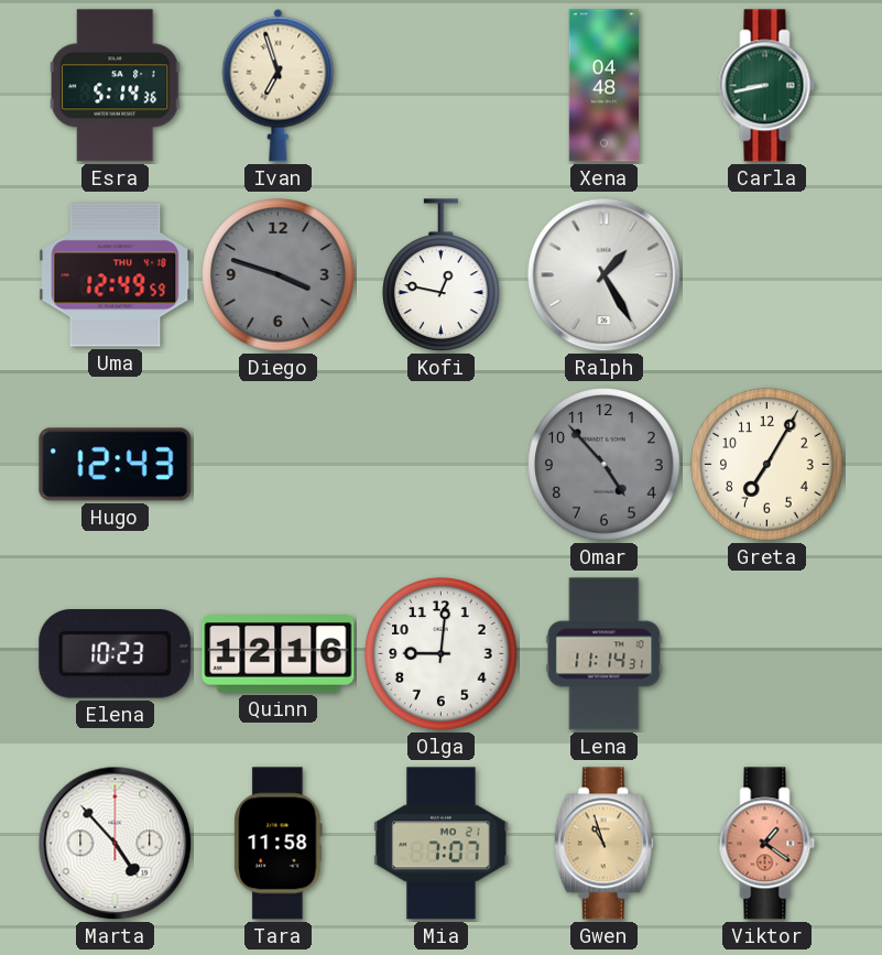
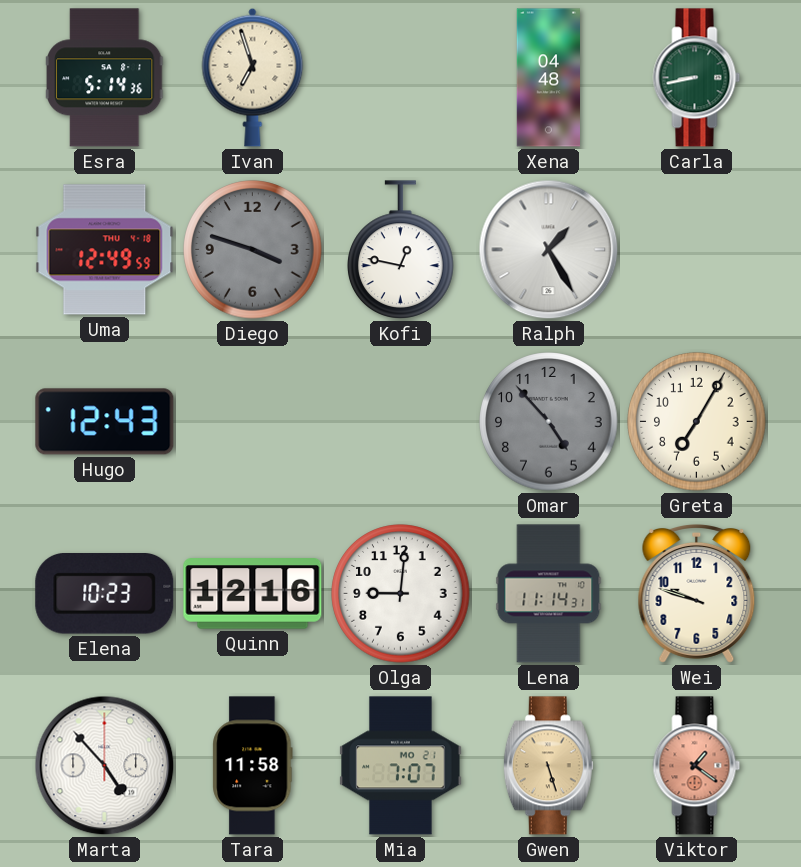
Wei: none -> 9:48 (697, 594)
Gwen: 10:57 -> 5:27 (548, 766)
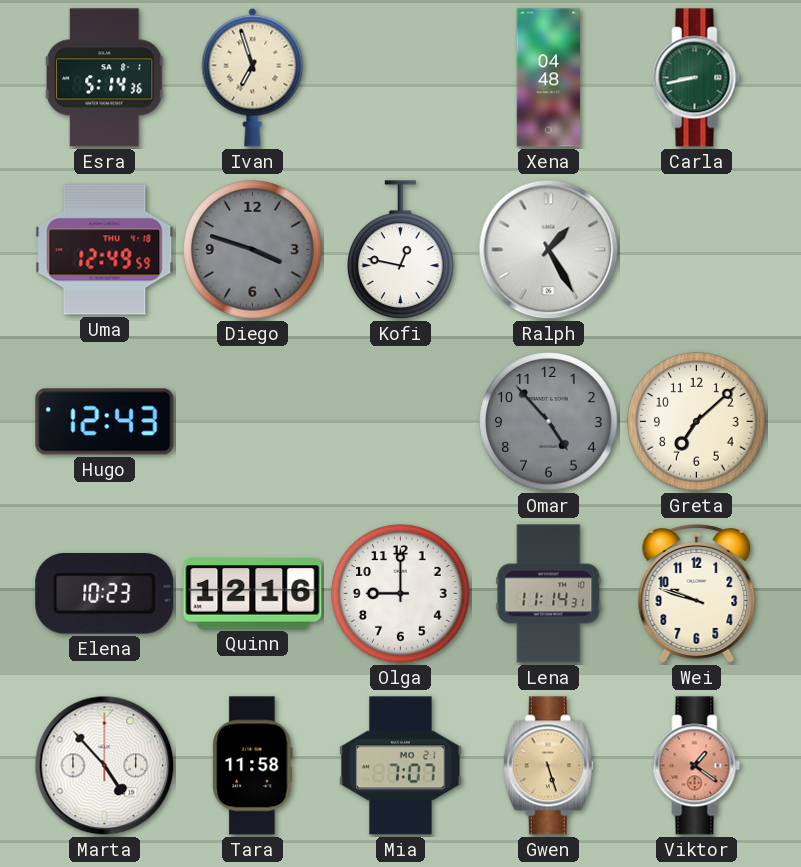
Greta: 7:05 -> 7:08 (697, 422)
Olga: 9:01 -> 9:00 (401, 594)
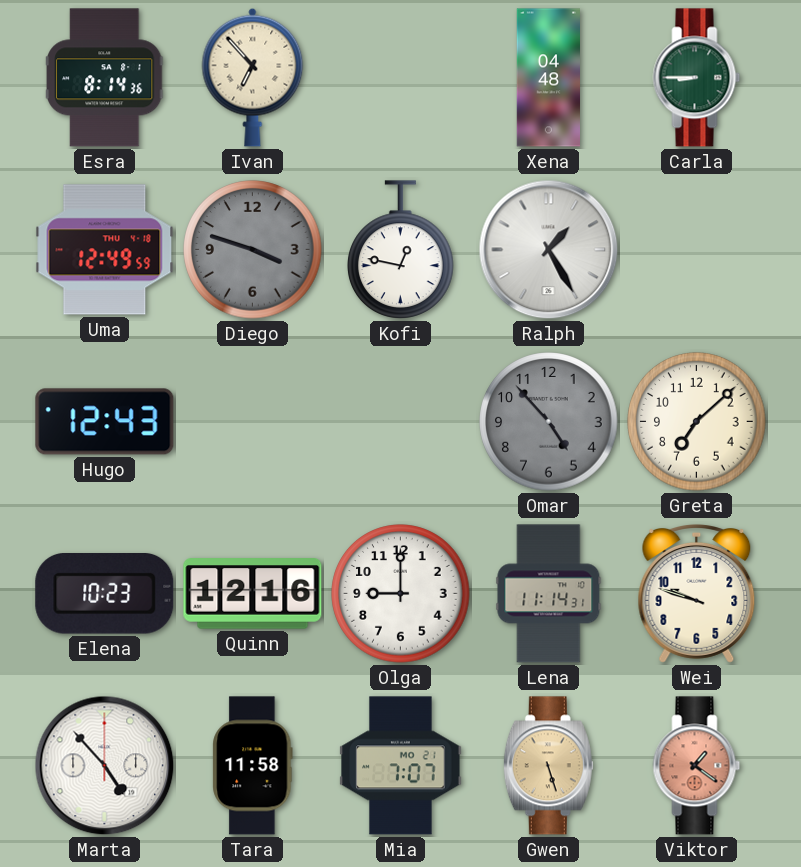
Esra: 5:14 -> 8:14 (105, 78)
Ivan: 6:57 -> 6:53 (253, 77)
Carla: 8:43 -> 8:45 (697, 78)
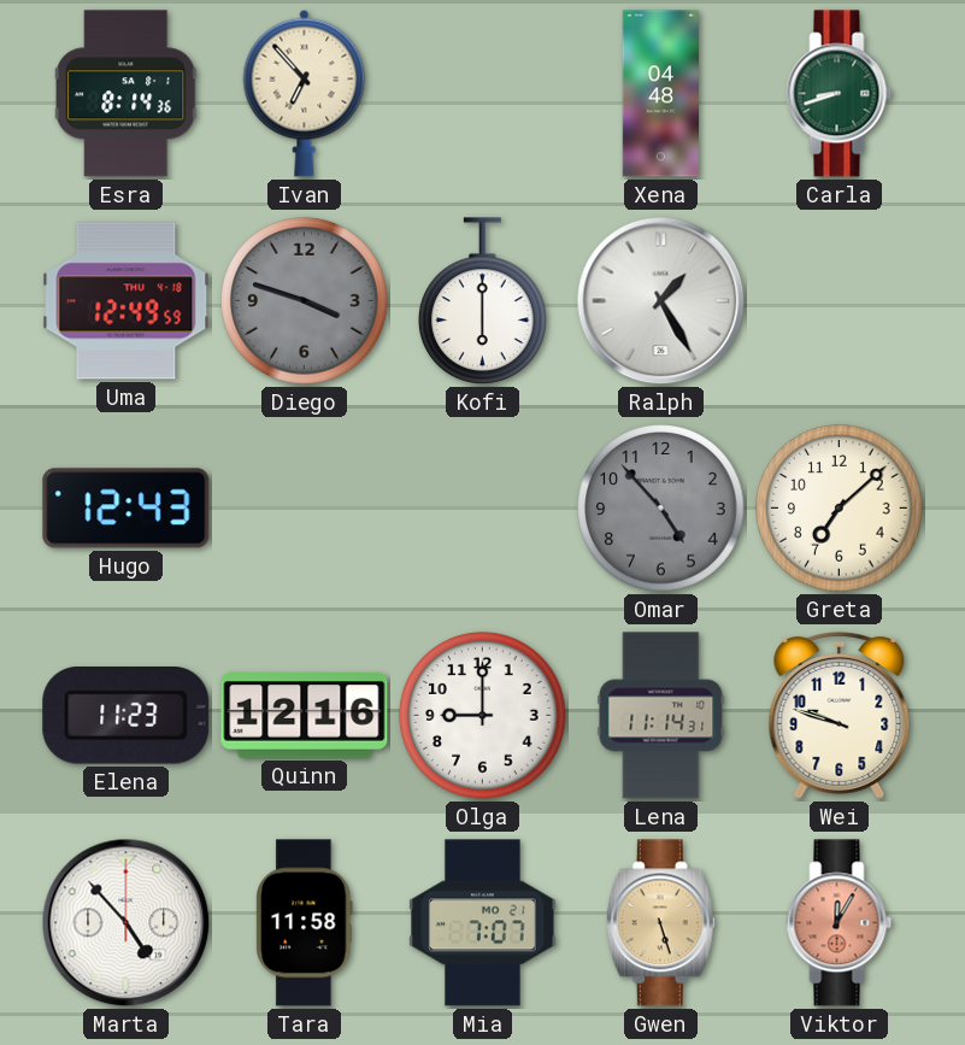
Carla: 8:45 -> 8:42 (840, 94)
Kofi: 12:47 -> 6:00 (483, 301)
Elena: 10:23 -> 11:23 (126, 716)
Viktor: 1:21 -> 12:05 (840, 923)
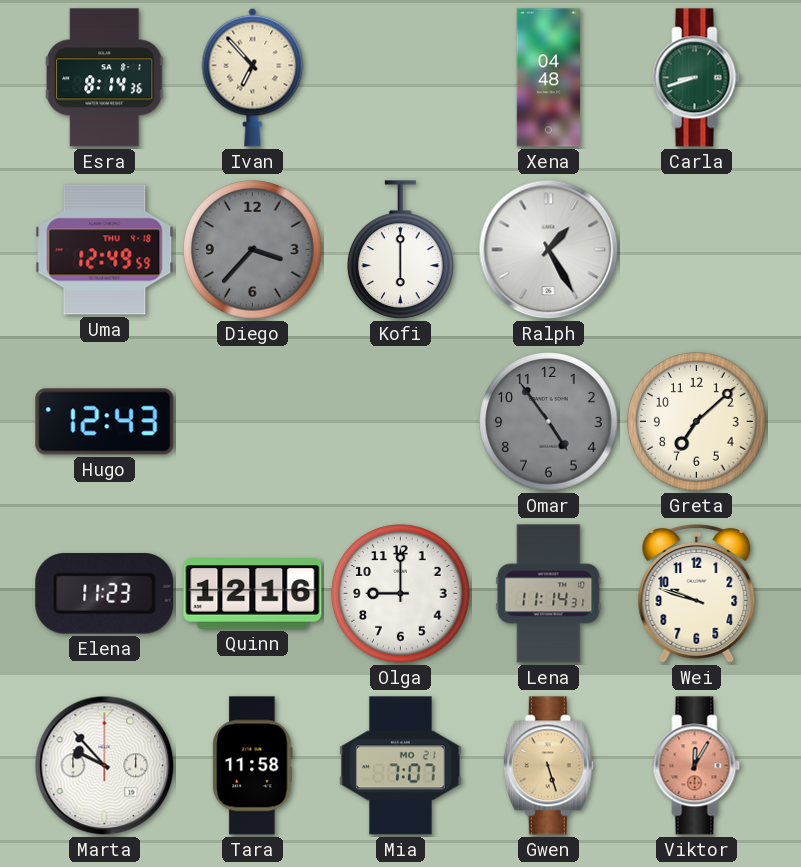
Diego: 3:48 -> 3:37 (253, 250)
Omar: 4:53 -> 4:54 (549, 422)
Marta: 4:53 -> 9:53 (105, 766)
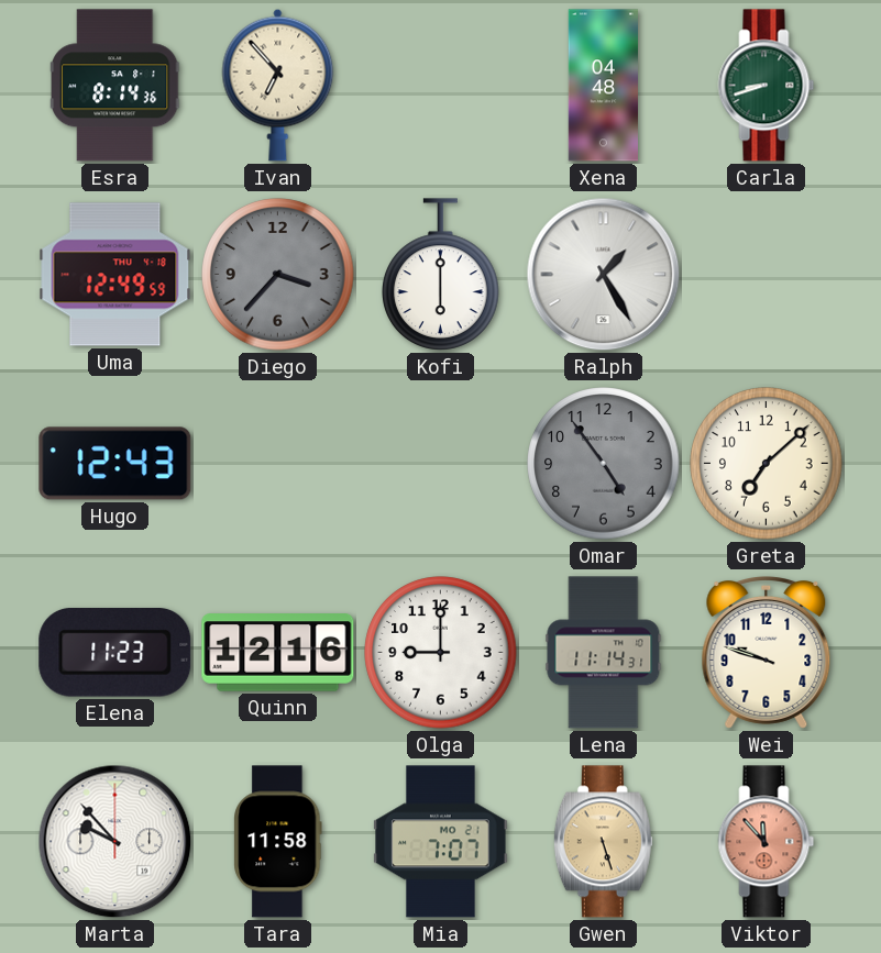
Viktor: 12:05 -> 11:53 (767, 842)
